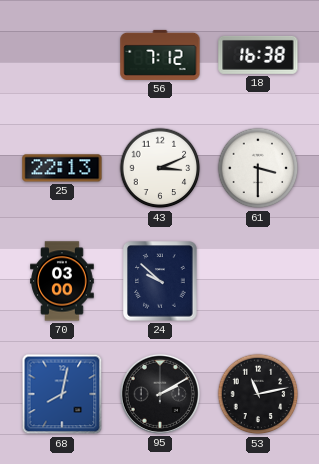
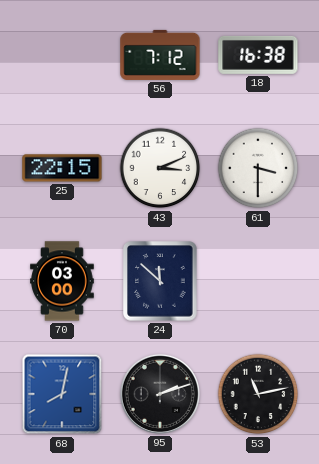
25: 22:13 -> 22:15 (62, 168)
24: 9:52 -> 11:52 (160, 281)
95: 2:10 -> 2:12 (160, 394)
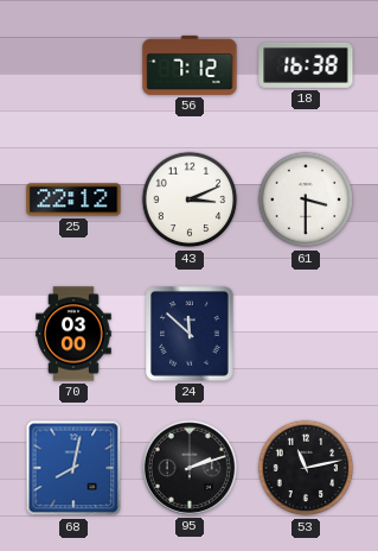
25: 22:15 -> 22:12 (73, 199)
